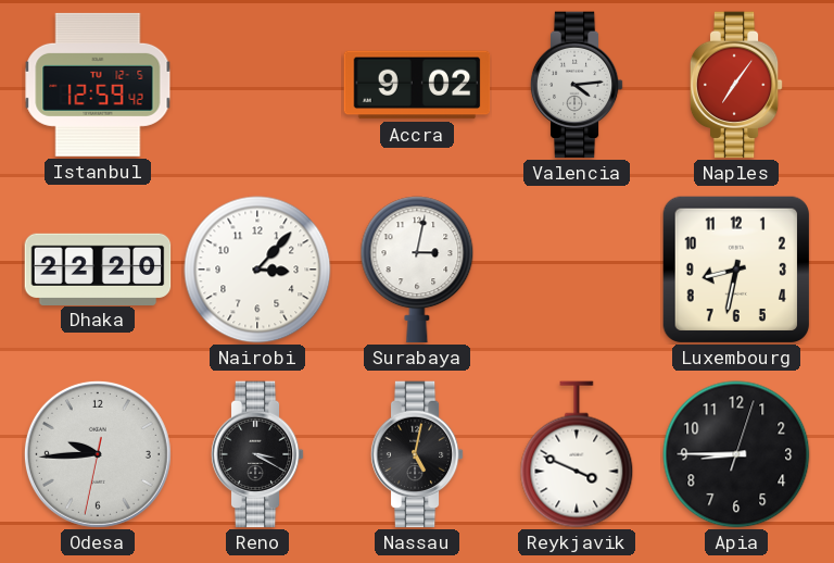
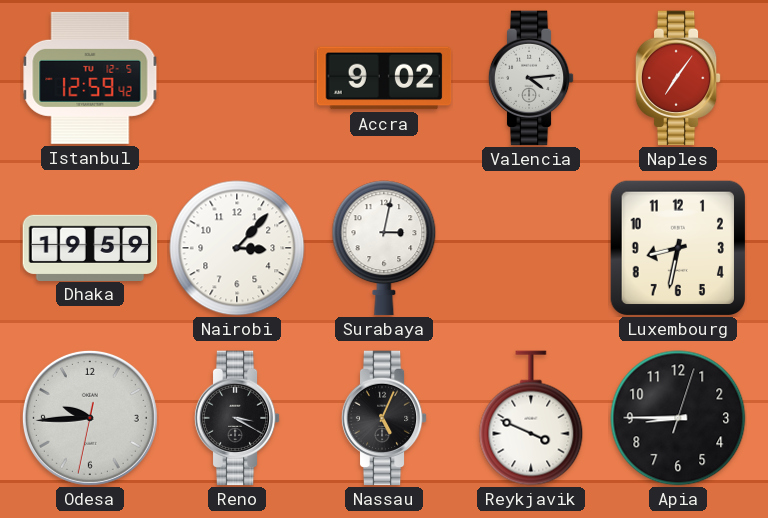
Dhaka: 22:20 -> 19:59 (90, 247)
Nassau: 5:02 -> 5:04 (384, 418)
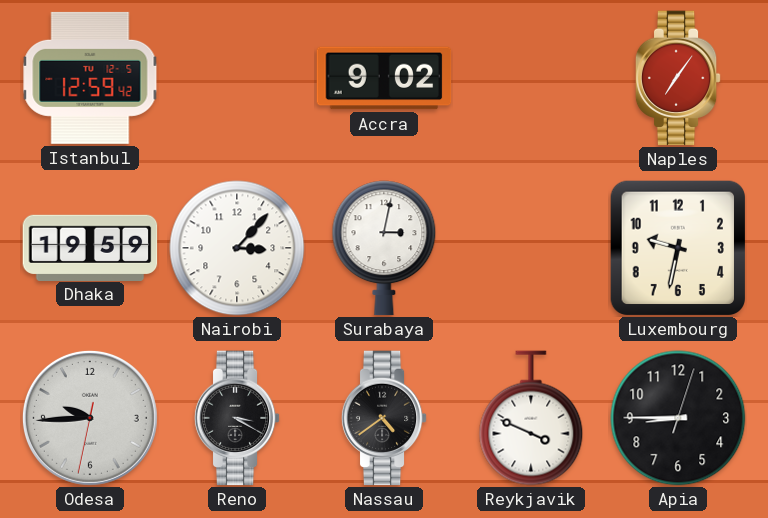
Valencia: 4:14 -> none (531, 78)
Luxembourg: 8:32 -> 9:32 (677, 247)
Nassau: 5:04 -> 4:39 (384, 418)
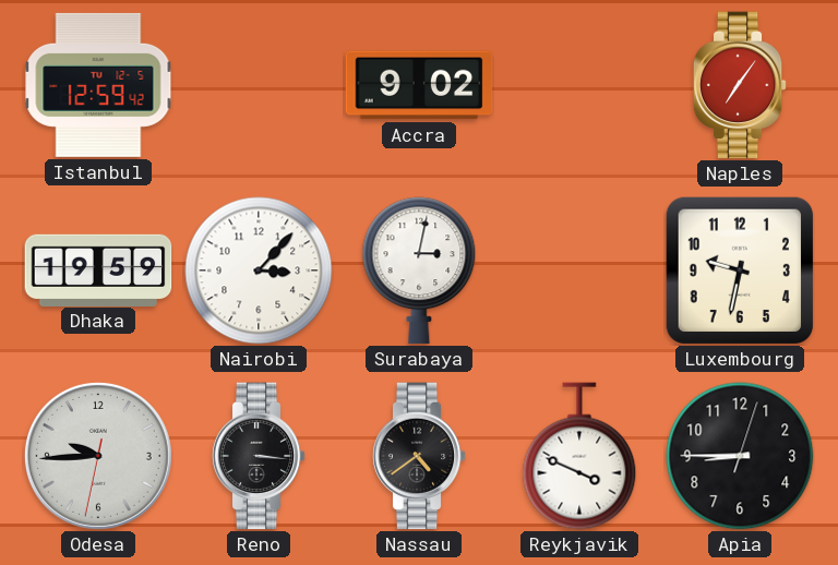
Reno: 3:20 -> 3:16 (259, 456)
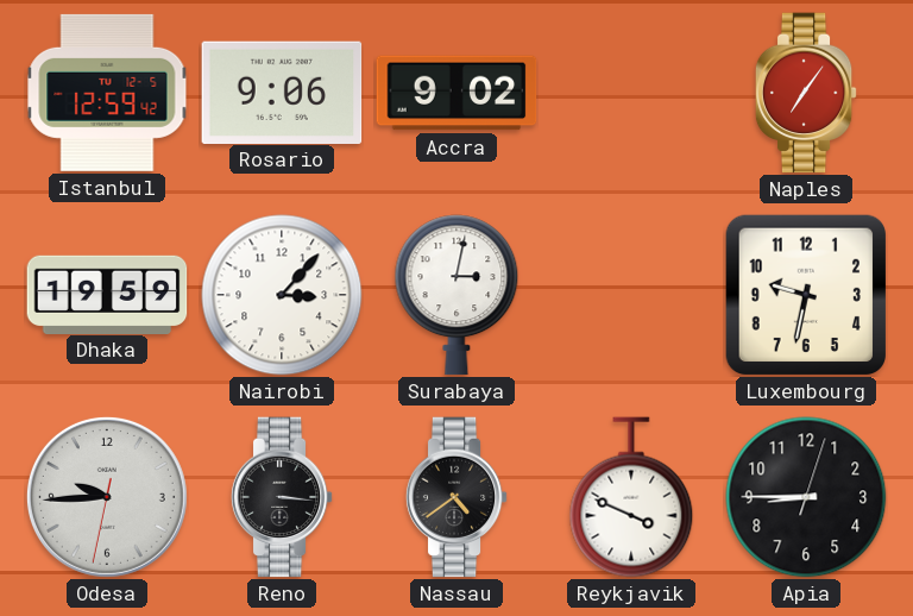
Rosario: none -> 9:06 (282, 92)
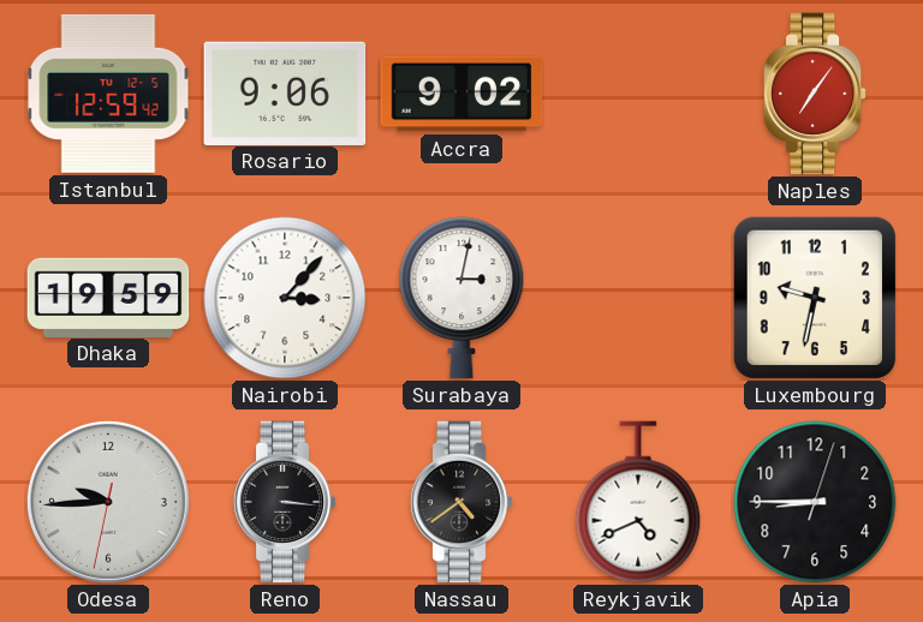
Reykjavik: 3:49 -> 4:41 (638, 502)
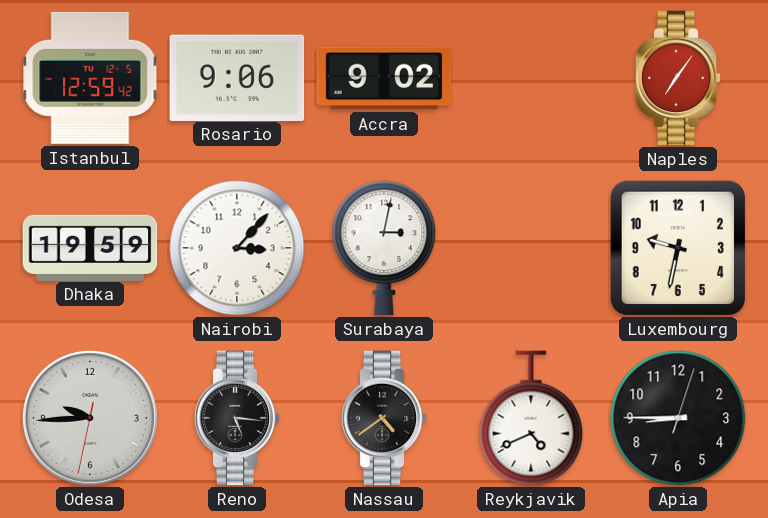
Reno: 3:16 -> 5:16 (237, 418)
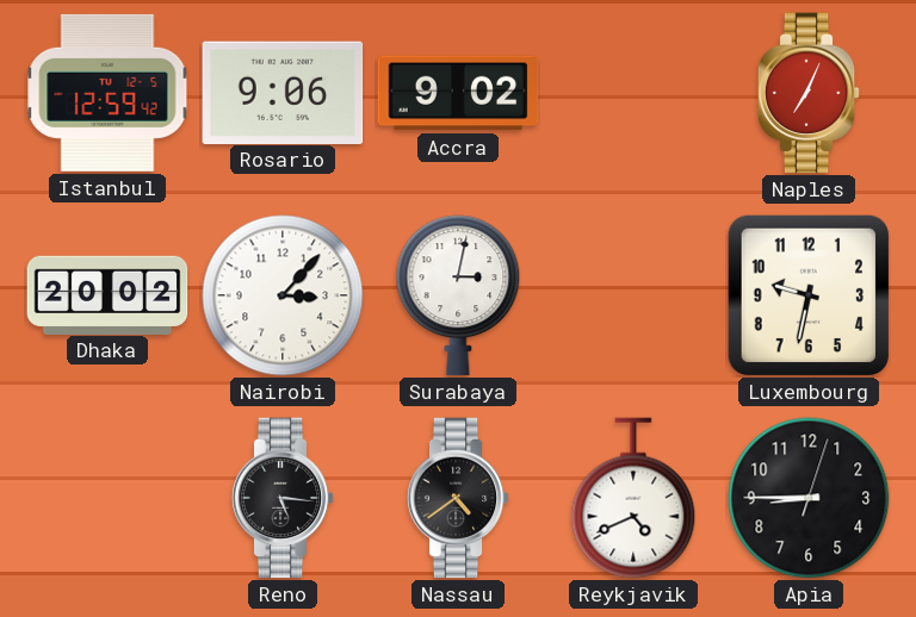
Naples: 7:06 -> 7:04 (809, 93)
Dhaka: 19:59 -> 20:02 (107, 294)
Odesa: 9:44 -> none (90, 418)
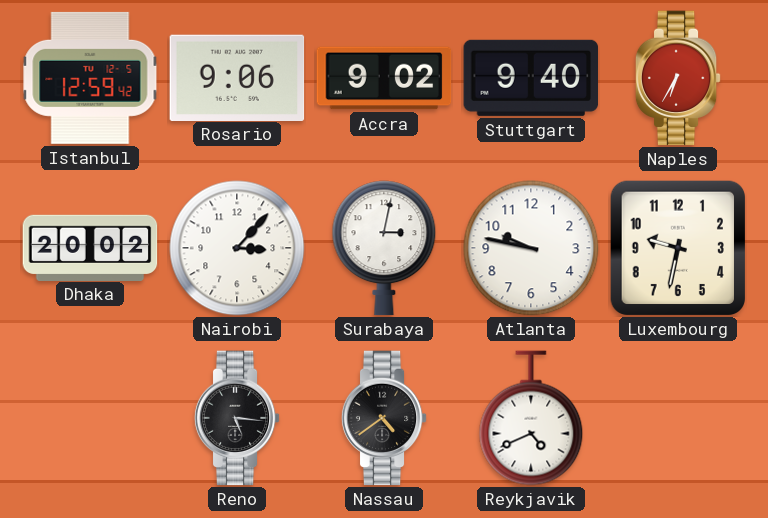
Stuttgart: none -> 9:40 (531, 78)
Naples: 7:04 -> 6:35 (678, 78)
Atlanta: none -> 9:47 (531, 248)
Apia: 8:45 -> none (809, 498)
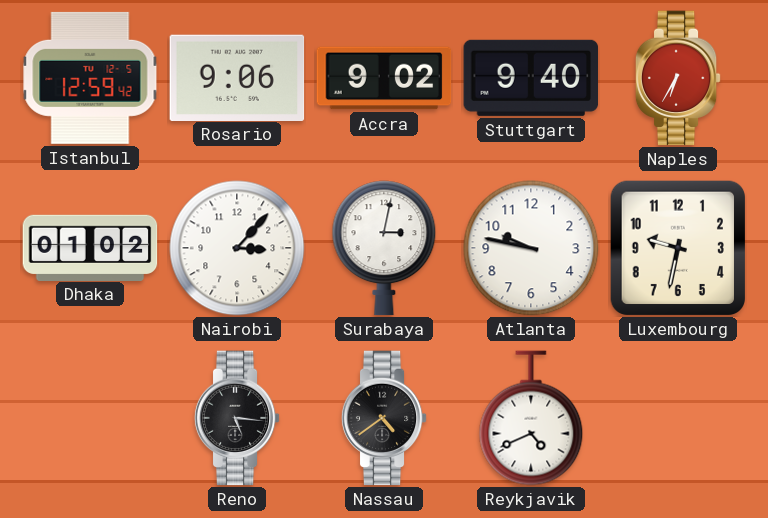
Dhaka: 20:02 -> 01:02 (90, 247)
